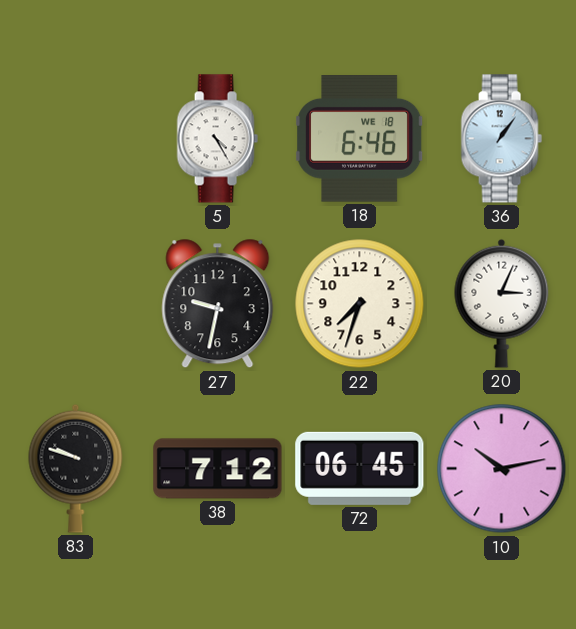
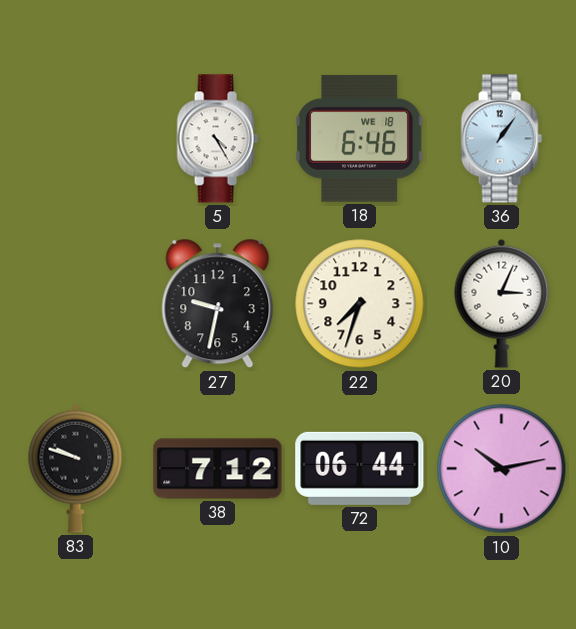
72: 06:45 -> 06:44 (360, 468)
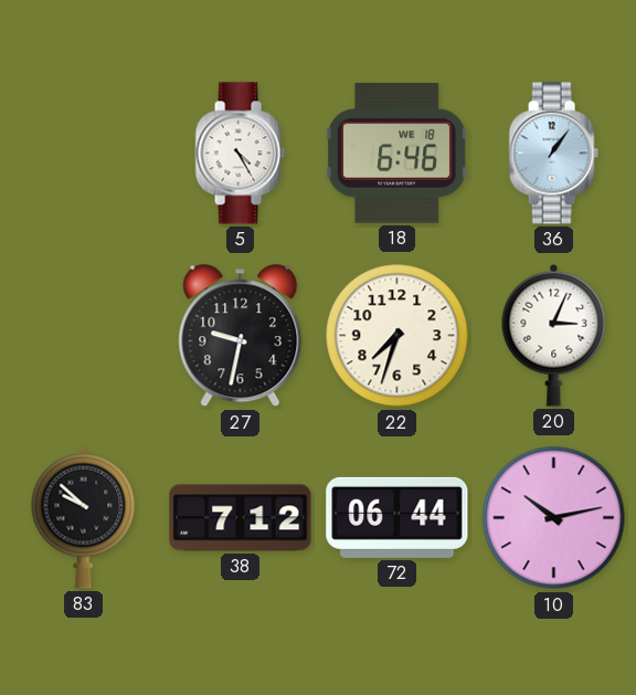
83: 9:48 -> 9:52 (84, 517)
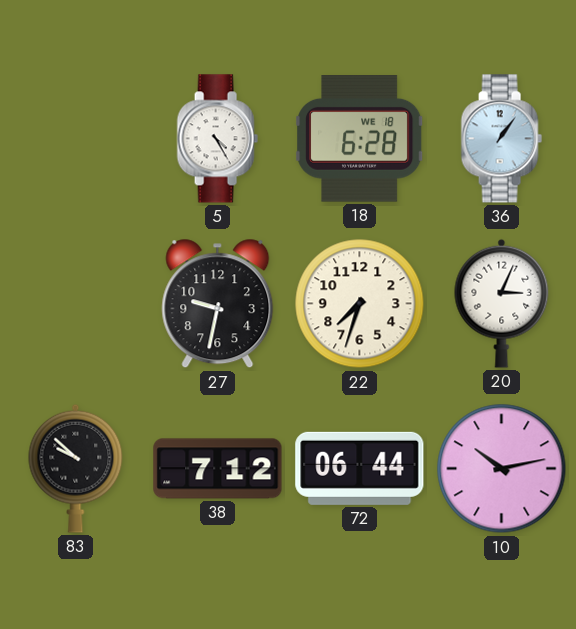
18: 6:46 -> 6:28 (360, 139)
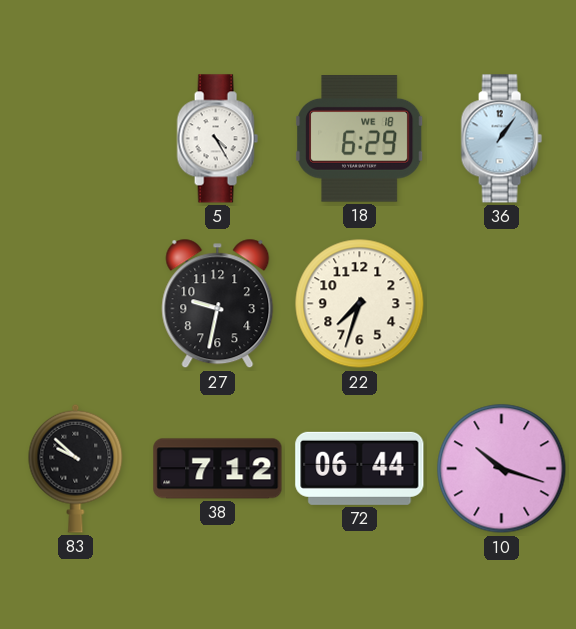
18: 6:28 -> 6:29 (360, 139)
20: 3:04 -> none (502, 303)
10: 10:13 -> 10:18 (502, 469)
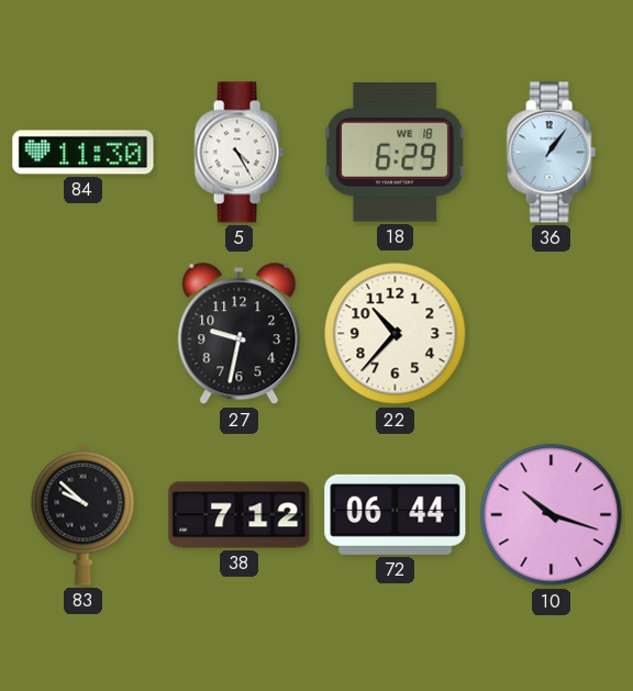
84: none -> 11:30 (84, 153)
22: 7:33 -> 10:37 (396, 334)
